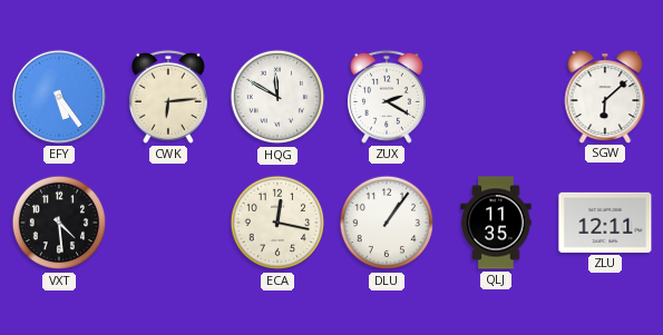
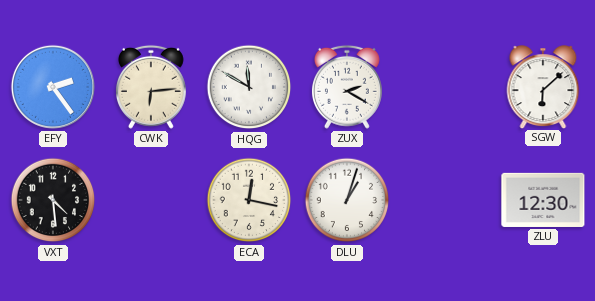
EFY: 5:24 -> 2:24 (53, 87)
DLU: 1:06 -> 1:03 (347, 200)
QLJ: 11:35 -> none (496, 223)
ZLU: 12:11 -> 12:30 (543, 200)
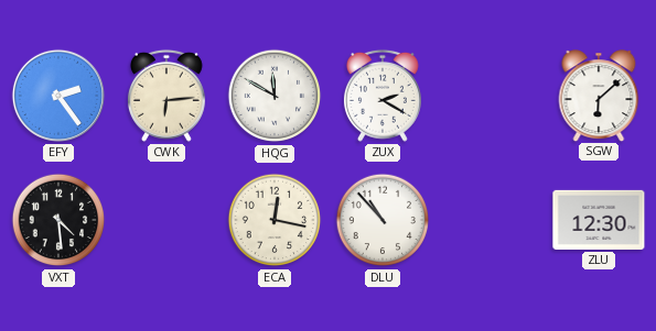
DLU: 1:03 -> 10:53 (383, 220)
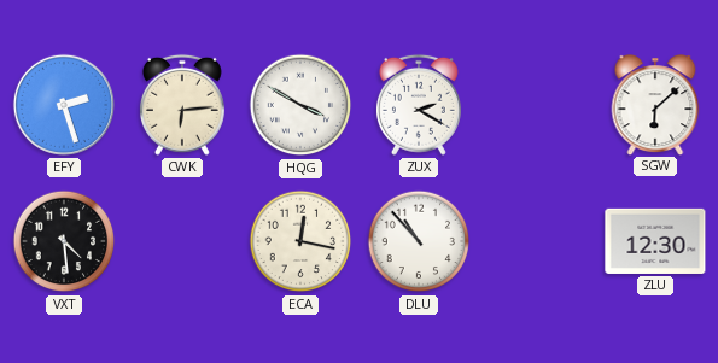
EFY: 2:24 -> 2:27 (64, 105)
HQG: 11:50 -> 3:50 (300, 105)
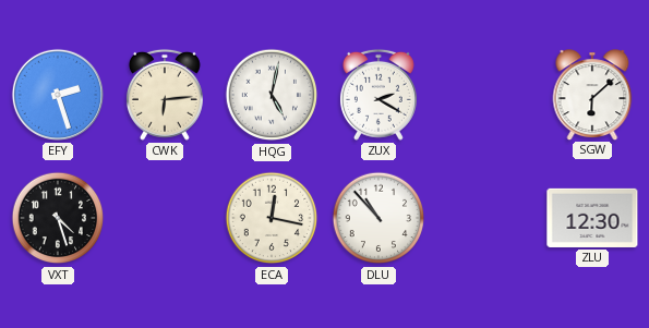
HQG: 3:50 -> 5:02 (272, 95)
VXT: 4:29 -> 4:27 (58, 218)
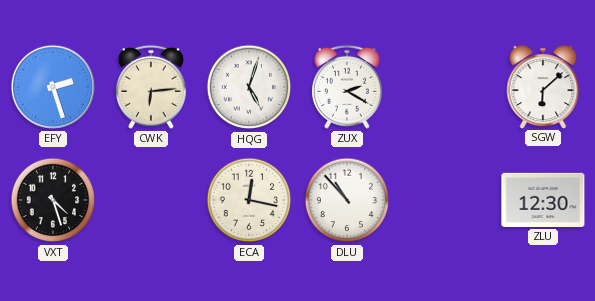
HQG: 5:02 -> 5:03 (249, 87)
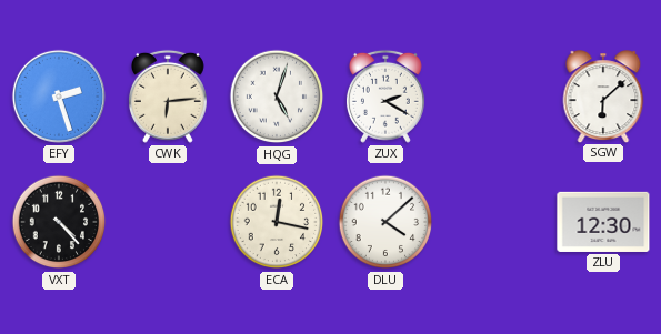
VXT: 4:27 -> 4:23 (59, 222)
DLU: 10:53 -> 4:08 (385, 222)
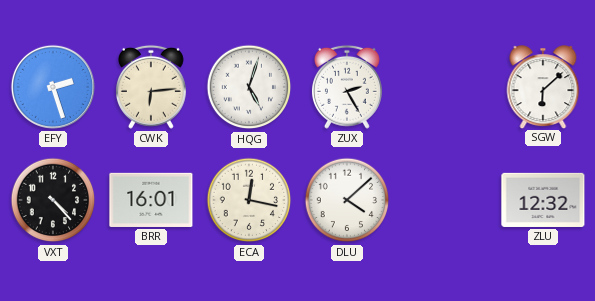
ZUX: 2:20 -> 2:25 (347, 87)
BRR: none -> 16:01 (151, 200)
ZLU: 12:30 -> 12:32 (543, 200)
